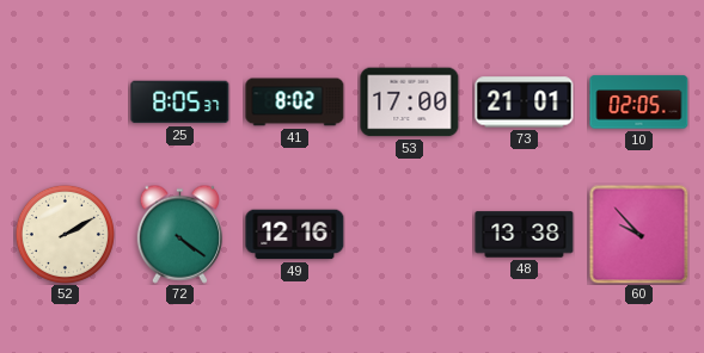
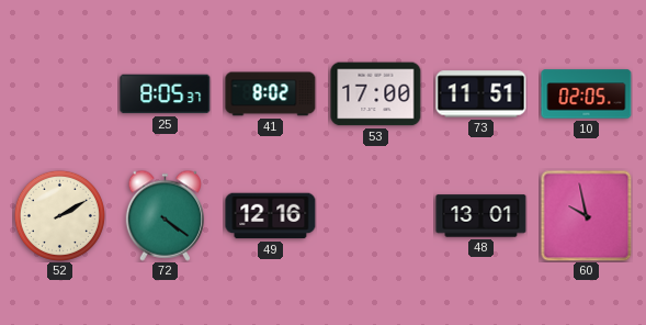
73: 21:01 -> 11:51 (481, 94)
48: 13:38 -> 13:01 (481, 216)
60: 9:53 -> 9:58 (586, 215)
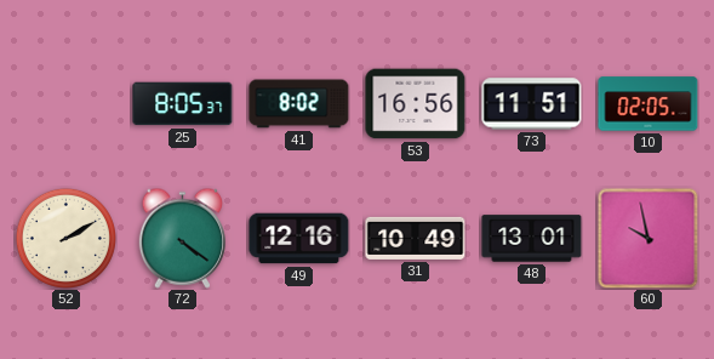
53: 17:00 -> 16:56 (416, 104)
31: none -> 10:49 (416, 238)
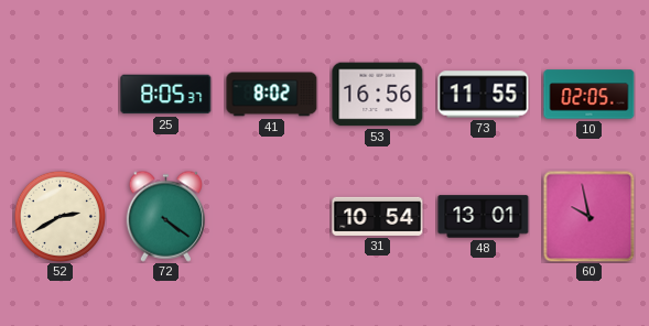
73: 11:51 -> 11:55 (484, 95)
52: 2:10 -> 2:40 (60, 216)
49: 12:16 -> none (299, 239)
31: 10:49 -> 10:54 (378, 216)
